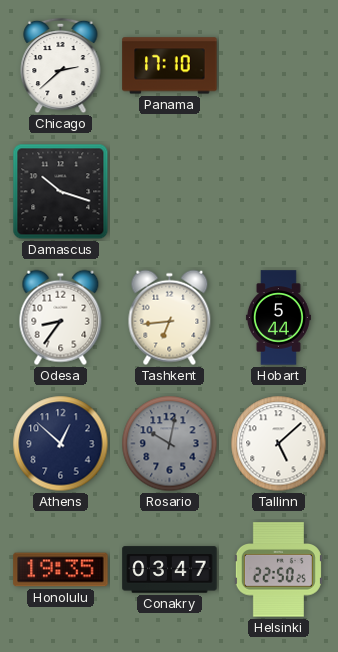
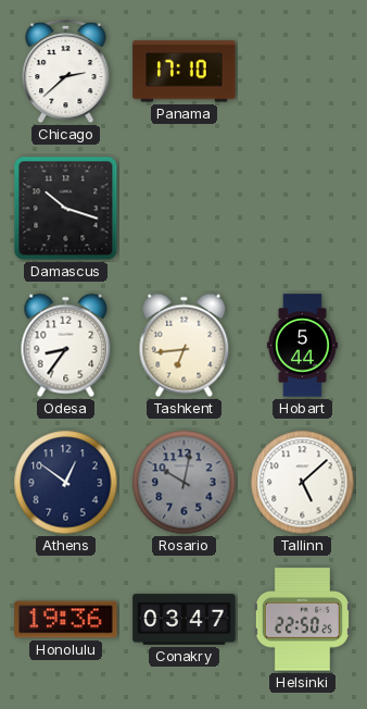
Athens: 12:52 -> 12:51 (66, 483)
Honolulu: 19:35 -> 19:36 (66, 620)
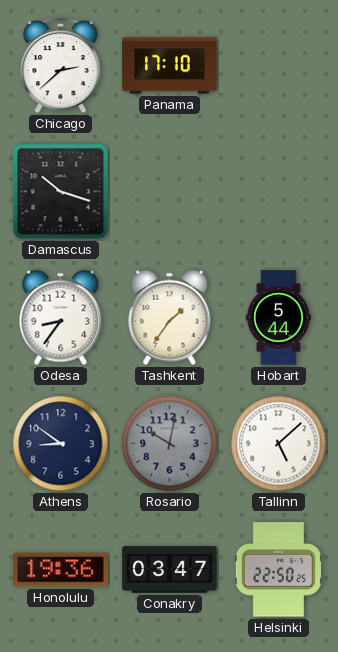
Tashkent: 6:44 -> 1:36 (170, 318)
Athens: 12:51 -> 8:51 (61, 444)
